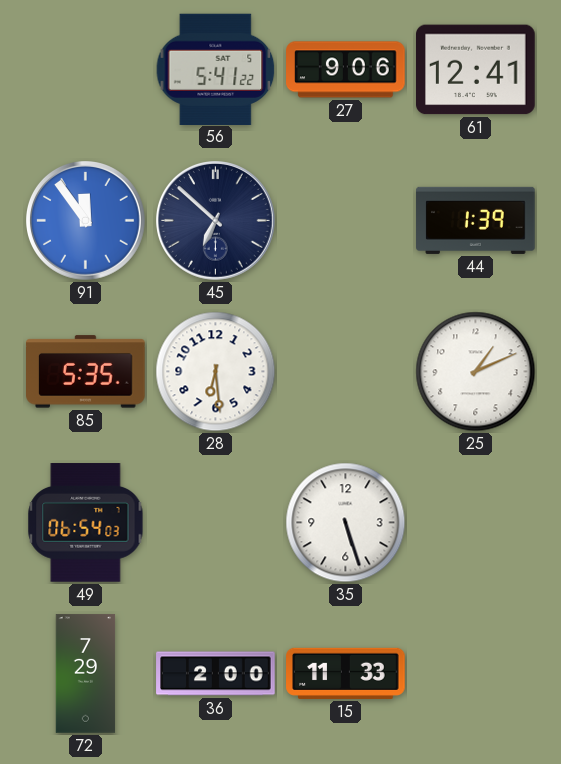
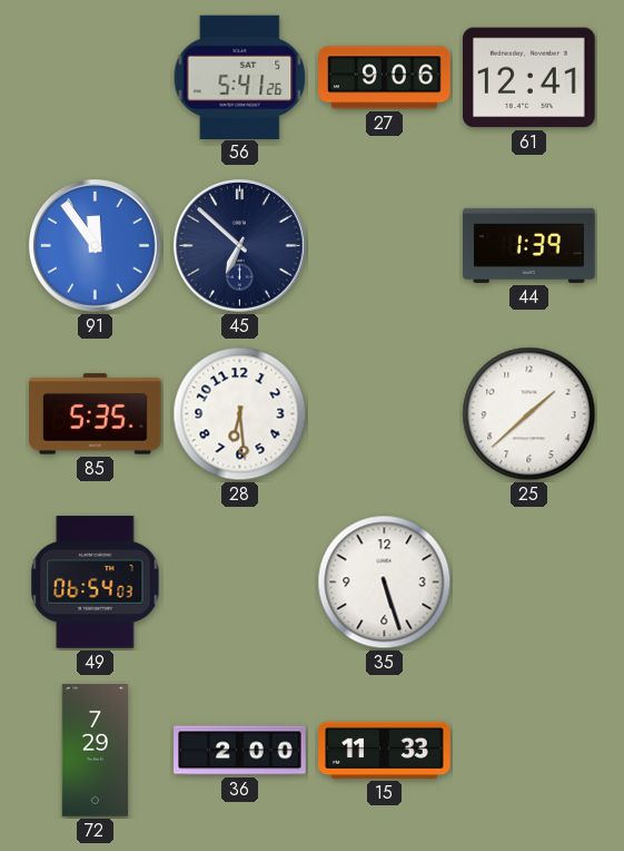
56: 5:41:22 -> 5:41:26 (240, 77)
25: 1:11 -> 1:38 (529, 414)
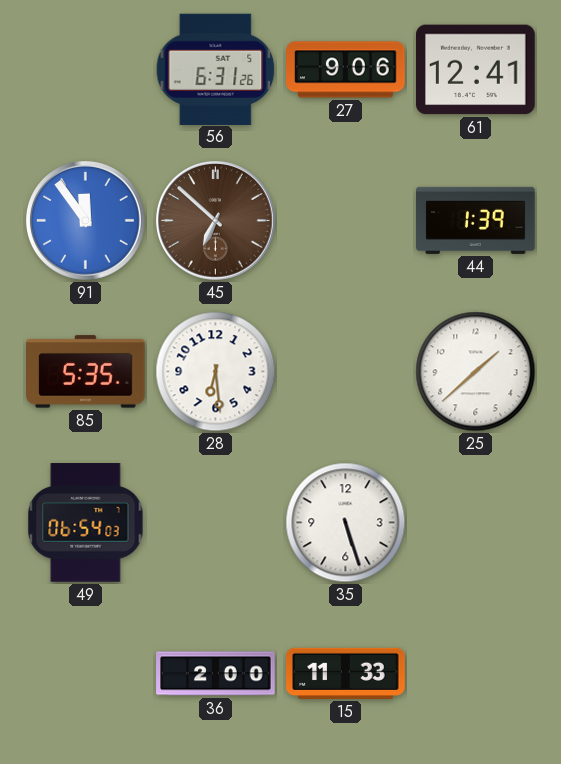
56: 5:41 -> 6:31 (216, 69)
45 dial: navy -> brown (216, 221)
72: 7:29 -> none (96, 751)
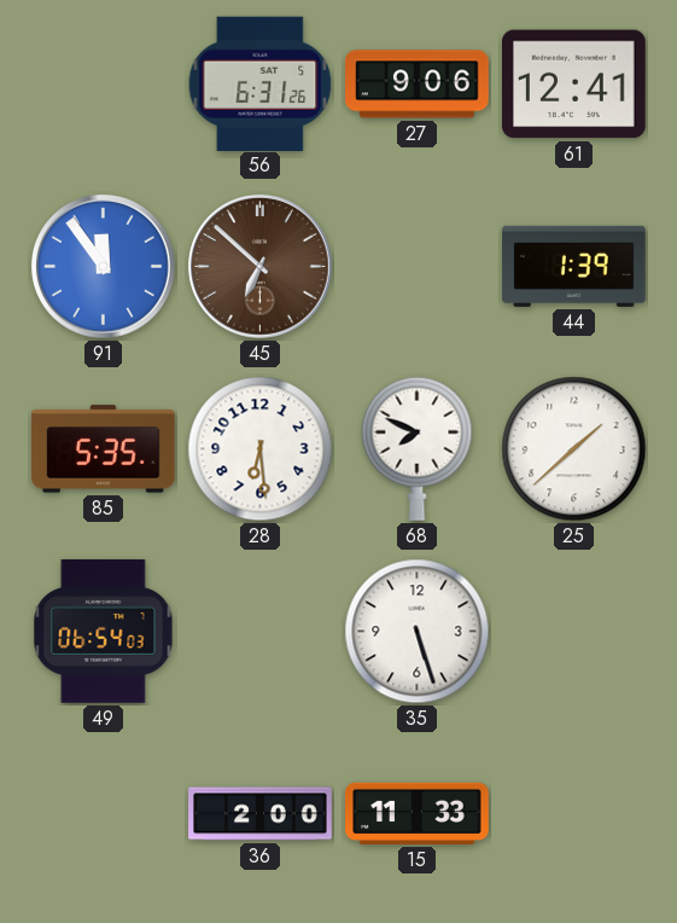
68: none -> 7:49 (418, 448)
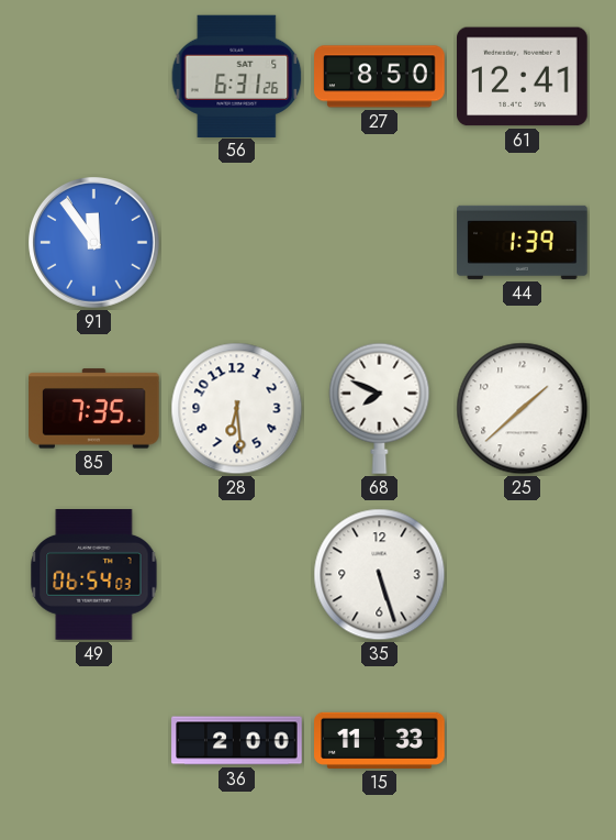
27: 9:06 -> 8:50 (380, 77)
45: 6:52 -> none (261, 267)
85: 5:35 -> 7:35 (94, 409)
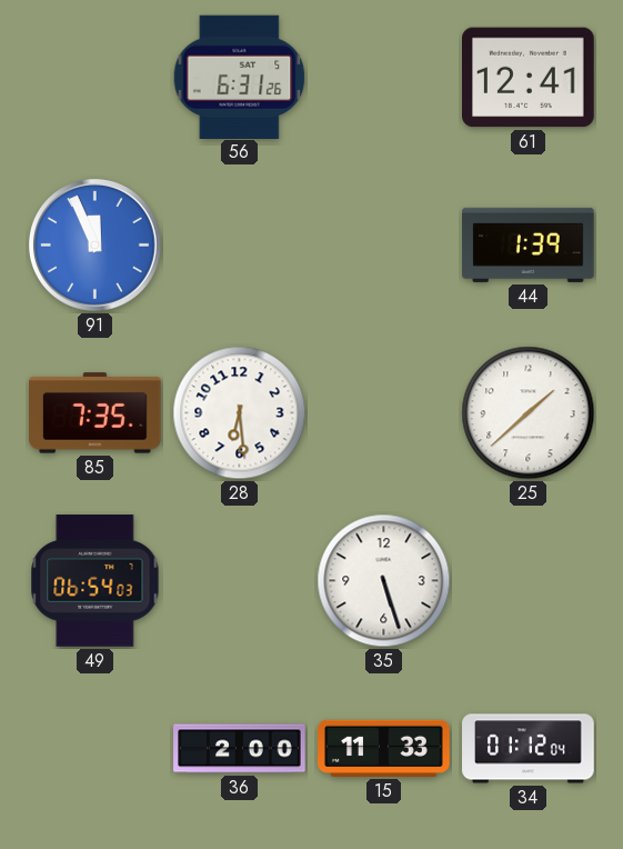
27: 8:50 -> none (380, 77)
91: 11:54 -> 11:56 (96, 246)
68: 7:49 -> none (380, 408)
34: none -> 01:12 (529, 749)
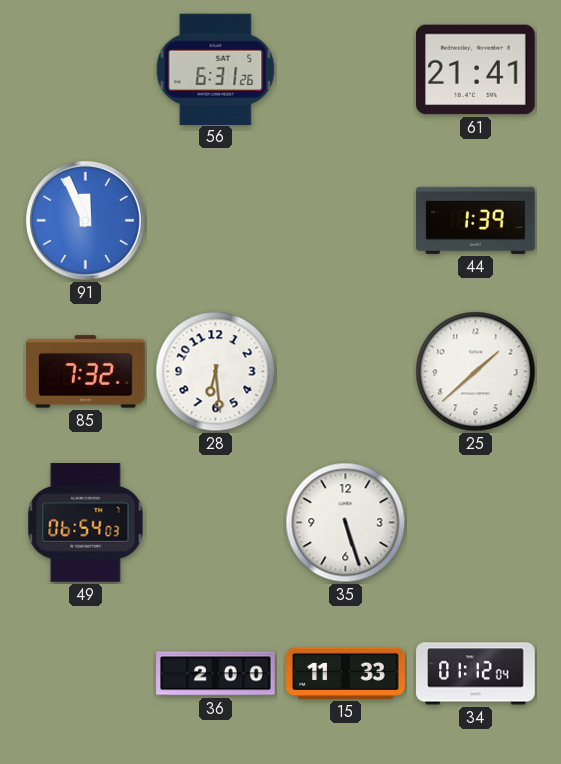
61: 12:41 -> 21:41 (476, 70)
85: 7:35 -> 7:32 (86, 372)
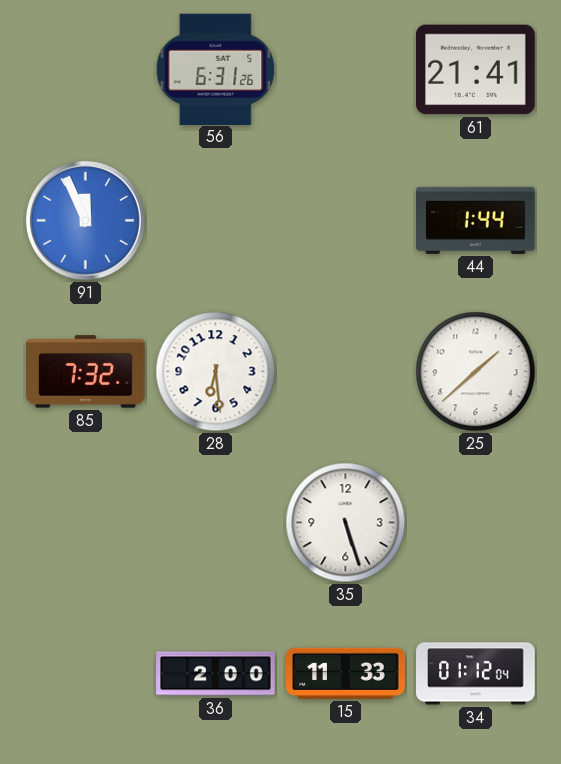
44: 1:39 -> 1:44 (476, 220)
49: 06:54 -> none (86, 523)
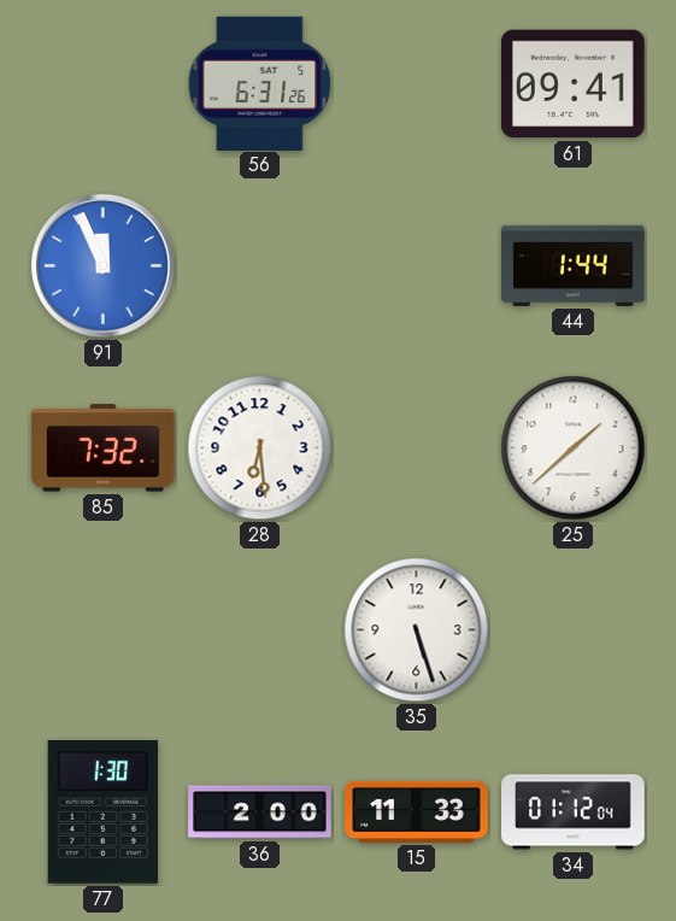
61: 21:41 -> 09:41 (574, 84)
77: none -> 1:30 (102, 811)
